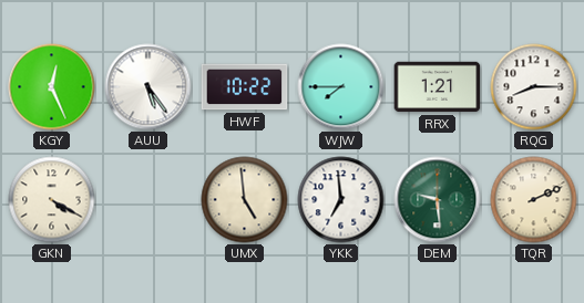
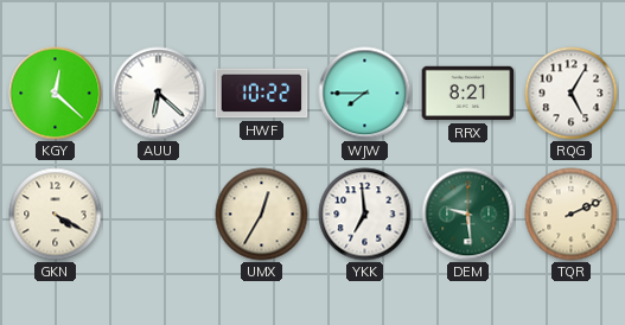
KGY: 12:26 -> 12:22 (56, 94)
AUU: 5:24 -> 6:22 (159, 94)
RRX: 1:21 -> 8:21 (468, 94)
RQG: 8:15 -> 5:05 (572, 94)
UMX: 4:59 -> 12:35 (262, 215)
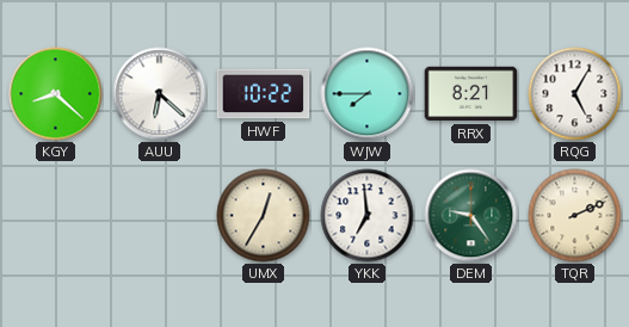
KGY: 12:22 -> 8:22 (56, 94)
GKN: 4:20 -> none (56, 215)
DEM: 9:29 -> 9:24 (471, 216)
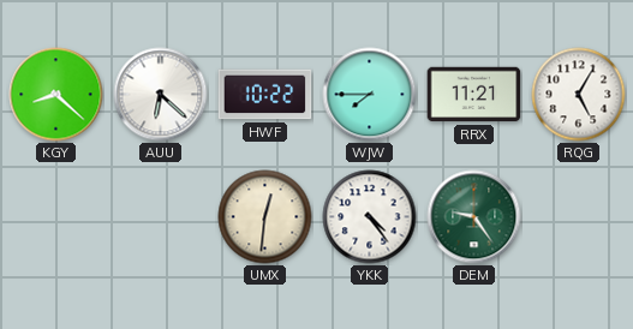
RRX: 8:21 -> 11:21 (474, 95)
UMX: 12:35 -> 12:31 (265, 217)
YKK: 6:59 -> 4:24 (370, 217)
TQR: 2:11 -> none (575, 216)
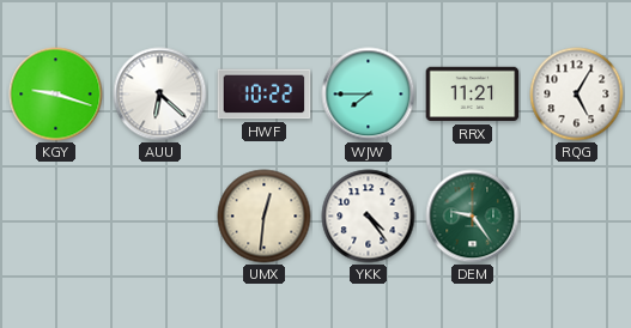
KGY: 8:22 -> 9:18 (56, 95)
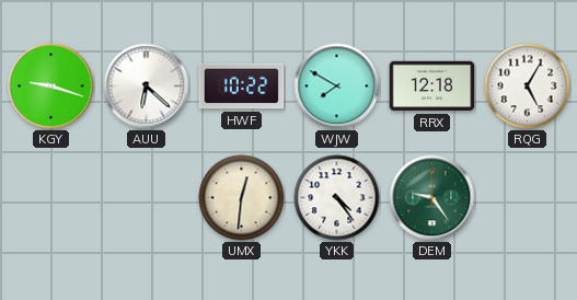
WJW: 7:45 -> 7:50 (337, 86)
RRX: 11:21 -> 12:18 (432, 86)
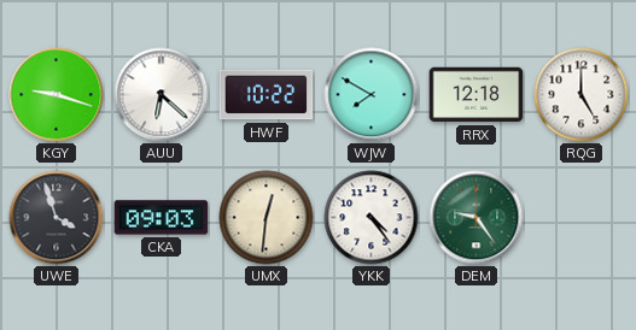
RQG: 5:05 -> 5:00 (582, 95)
UWE: none -> 3:57 (57, 218)
CKA: none -> 09:03 (162, 218)
